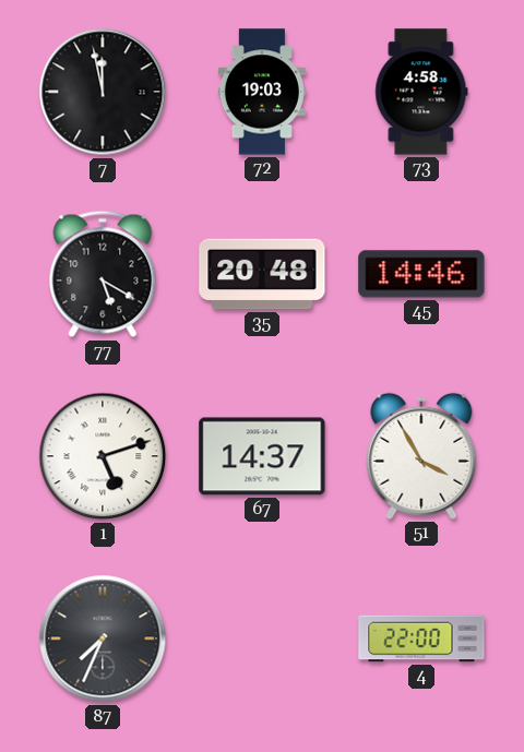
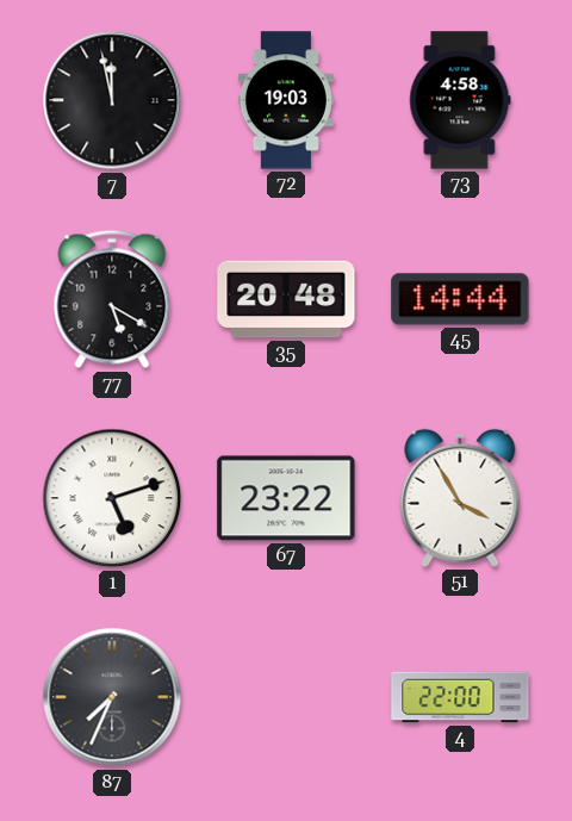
45: 14:46 -> 14:44 (460, 299)
67: 14:37 -> 23:22 (286, 498)
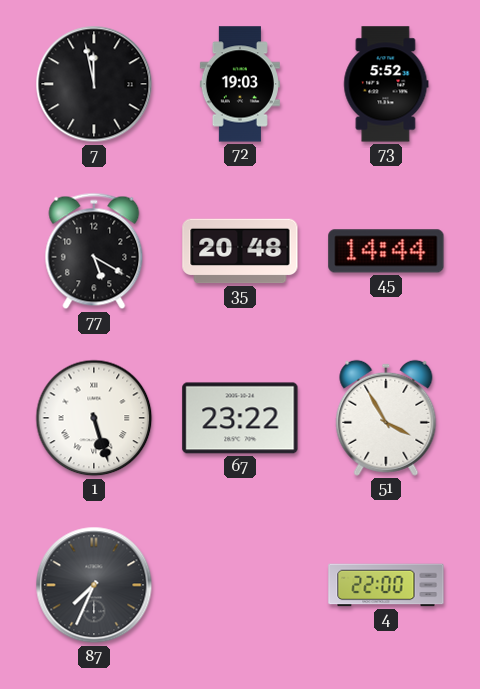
73: 4:58 -> 5:52 (386, 84)
1: 5:12 -> 5:27 (94, 418)
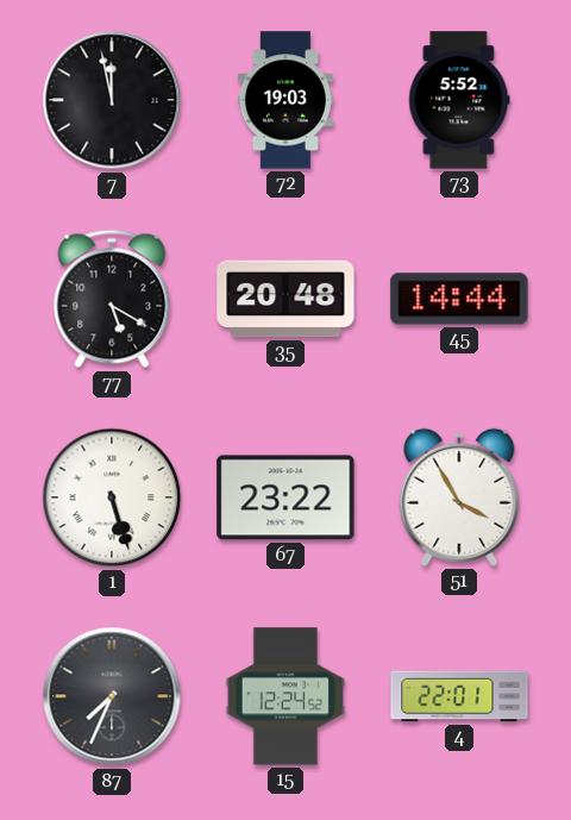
15: none -> 12:24 (285, 696)
4: 22:00 -> 22:01 (459, 696)
